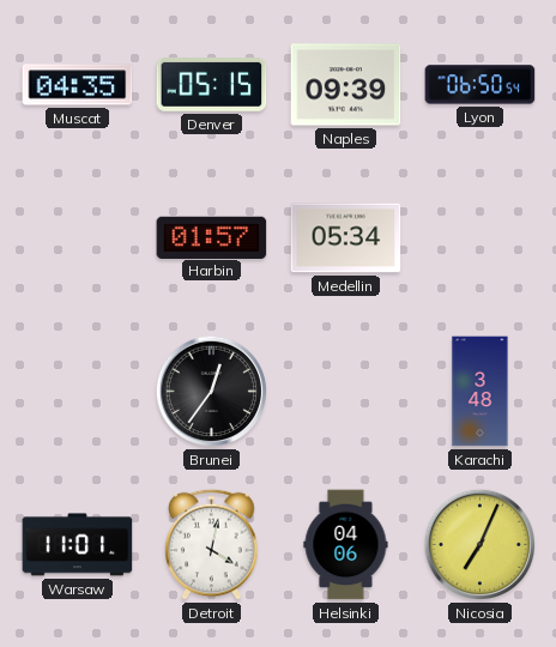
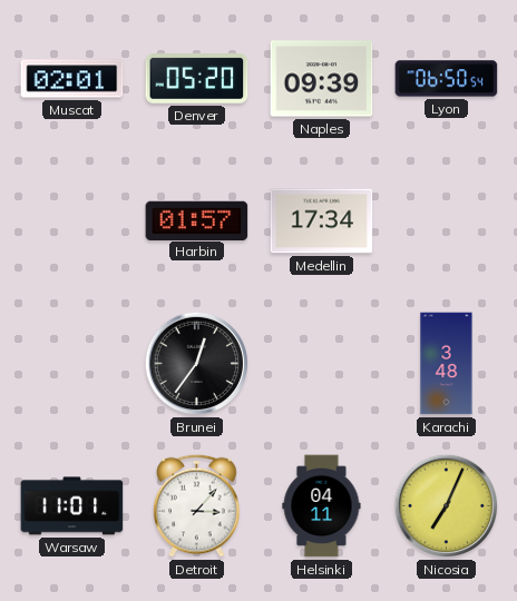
Muscat: 04:35 -> 02:01 (72, 79)
Denver: 05:15 -> 05:20 (197, 79)
Medellin: 05:34 -> 17:34 (322, 221)
Detroit: 4:02 -> 3:07 (197, 505)
Helsinki: 04:06 -> 04:11 (322, 506)
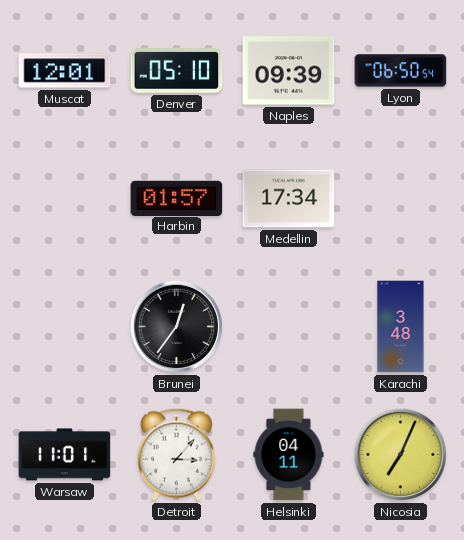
Muscat: 02:01 -> 12:01 (65, 71)
Denver: 05:20 -> 05:10 (177, 71)
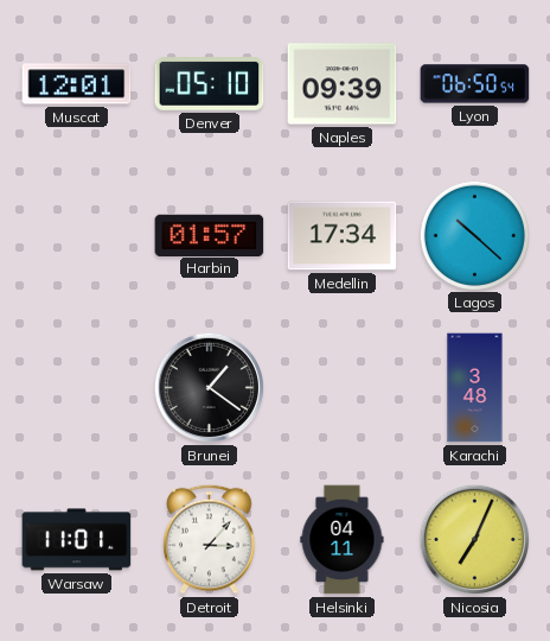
Lagos: none -> 10:22 (474, 235)
Brunei: 12:36 -> 1:21 (210, 388)
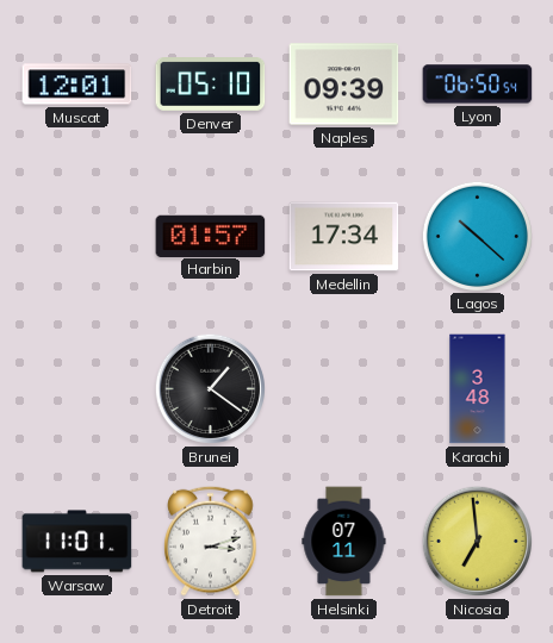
Detroit: 3:07 -> 3:12 (211, 541)
Helsinki: 04:11 -> 07:11 (344, 542)
Nicosia: 7:04 -> 6:59 (478, 542)
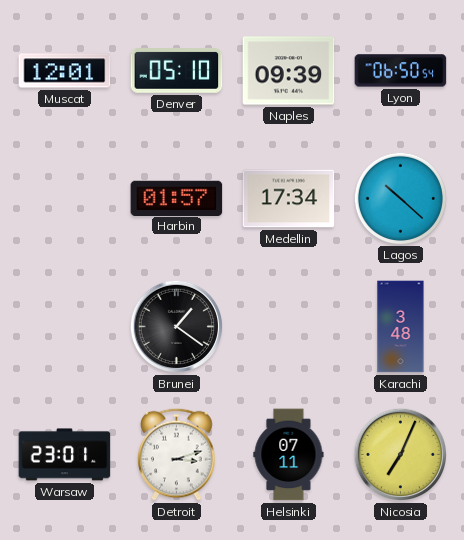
Warsaw: 11:01 -> 23:01 (65, 455)
Nicosia: 6:59 -> 7:04 (401, 455)
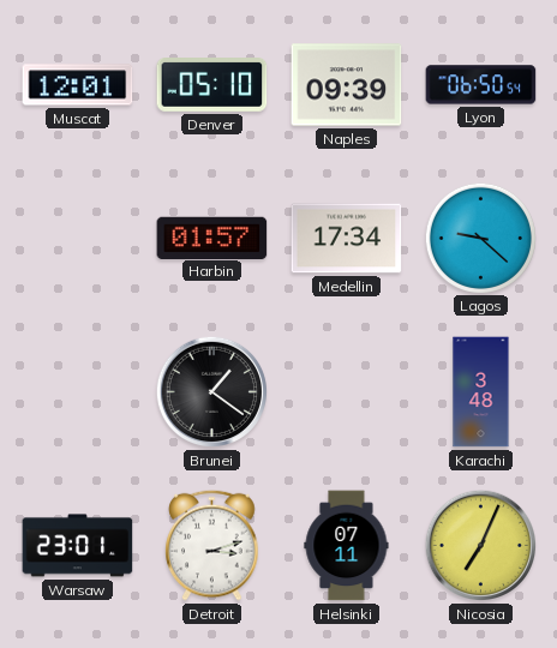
Lagos: 10:22 -> 9:22 (480, 238)
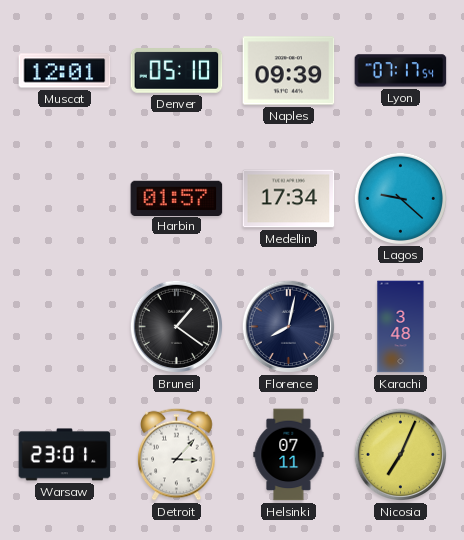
Lyon: 06:50 -> 07:17 (401, 71)
Florence: none -> 8:02 (289, 327)
Detroit: 3:12 -> 3:07 (177, 454)
